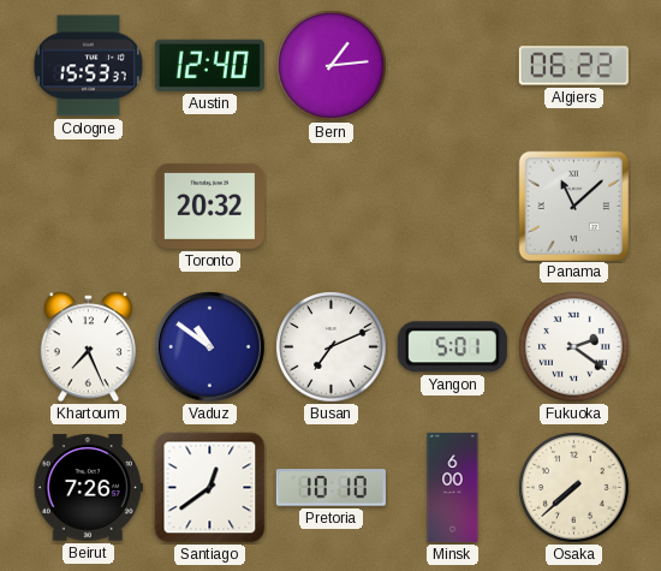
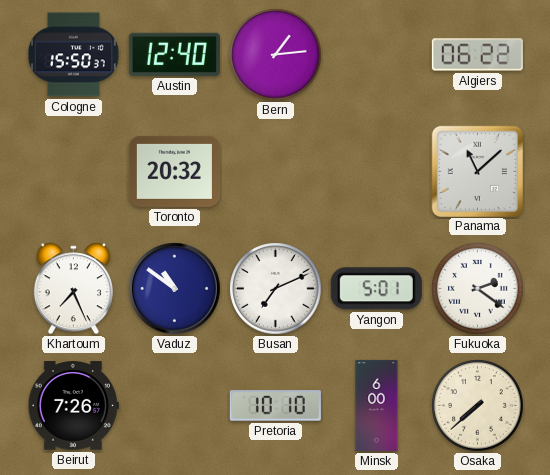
Cologne: 15:53 -> 15:50 (73, 55)
Santiago: 12:39 -> none (210, 488)
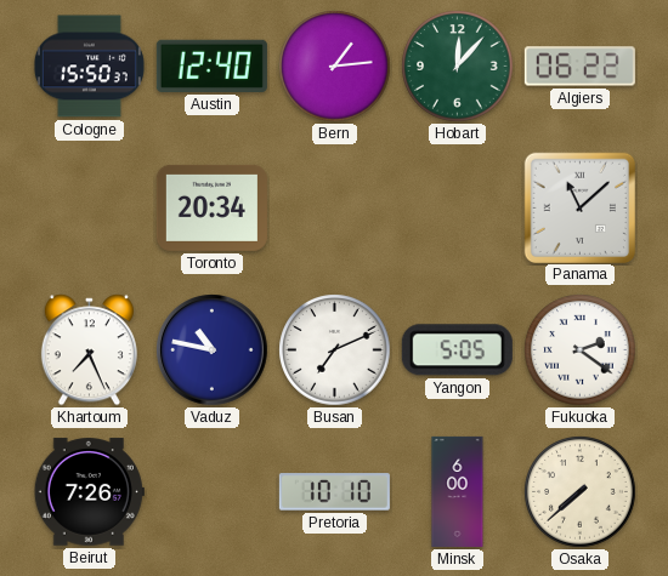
Hobart: none -> 12:07 (458, 67)
Toronto: 20:32 -> 20:34 (211, 207)
Vaduz: 10:51 -> 10:47 (213, 350)
Yangon: 5:01 -> 5:05 (457, 350)
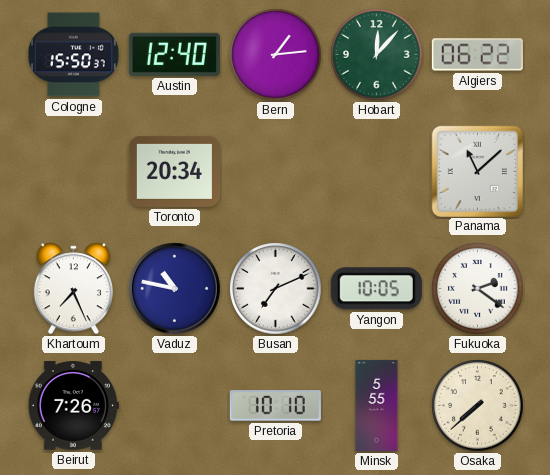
Yangon: 5:05 -> 10:05 (376, 289)
Minsk: 6:00 -> 5:55 (377, 405)
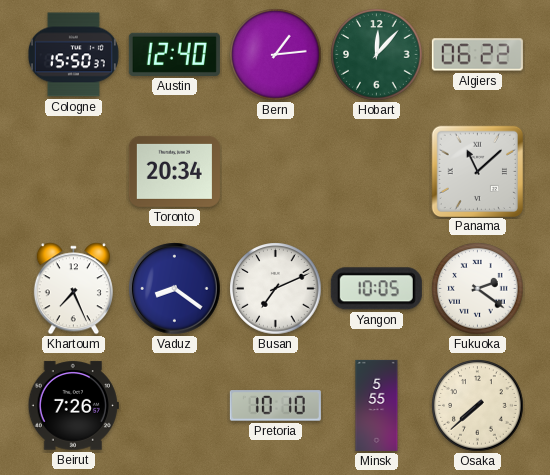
Vaduz: 10:47 -> 8:21 (175, 289)
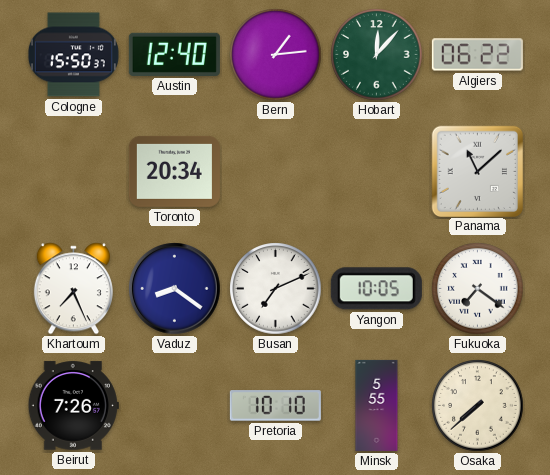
Fukuoka: 2:21 -> 7:21 (478, 289)
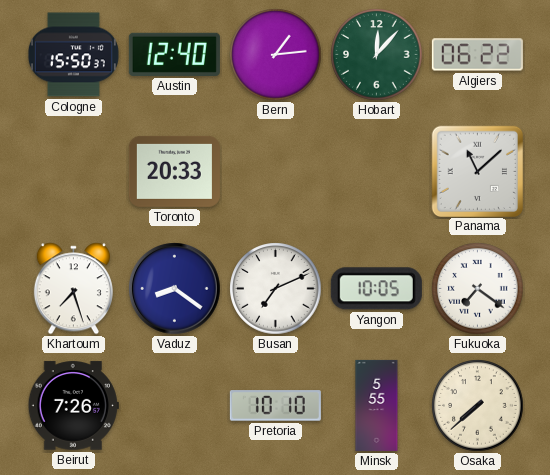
Toronto: 20:34 -> 20:33 (174, 171)
Khartoum: 7:26 -> 7:27 (73, 289)
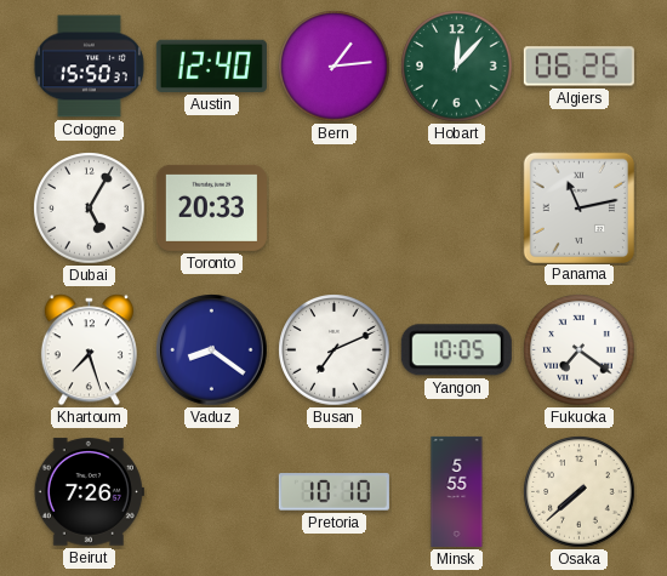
Algiers: 06:22 -> 06:26 (578, 67)
Dubai: none -> 5:05 (90, 209)
Panama: 11:08 -> 11:13 (578, 207)
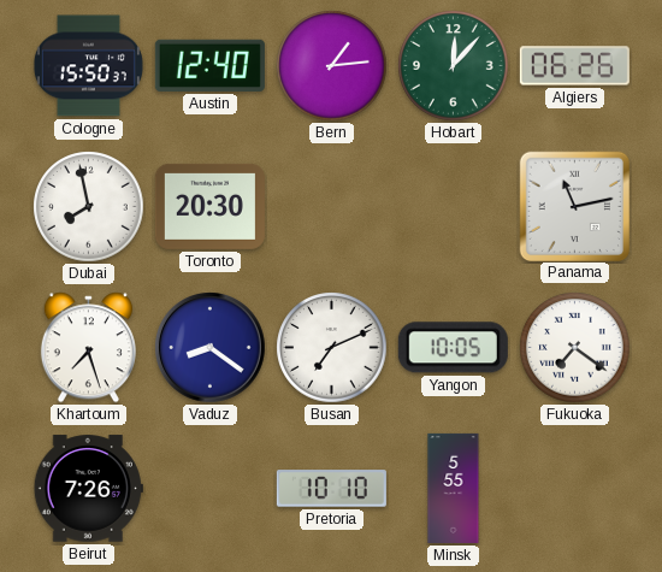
Dubai: 5:05 -> 7:58 (89, 207)
Toronto: 20:33 -> 20:30 (209, 206)
Osaka: 7:38 -> none (580, 492)
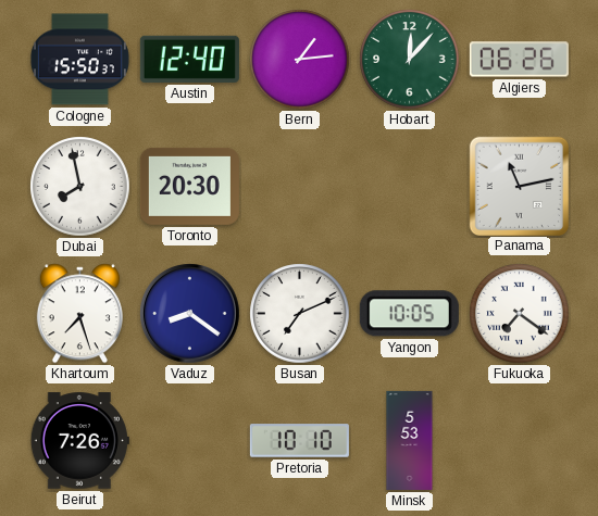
Minsk: 5:55 -> 5:53 (410, 440)
